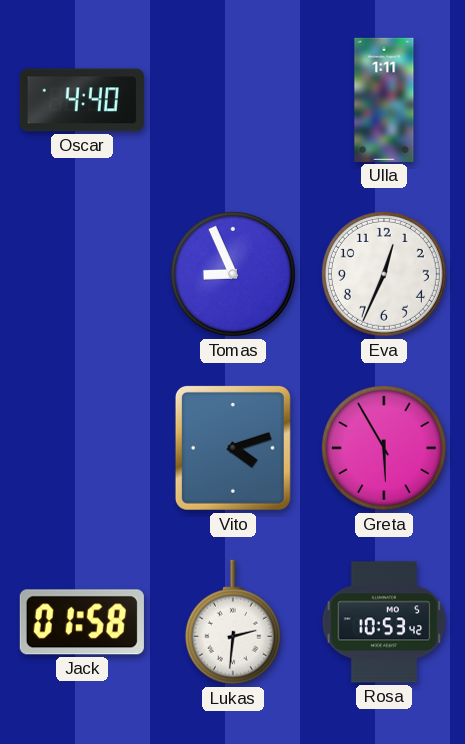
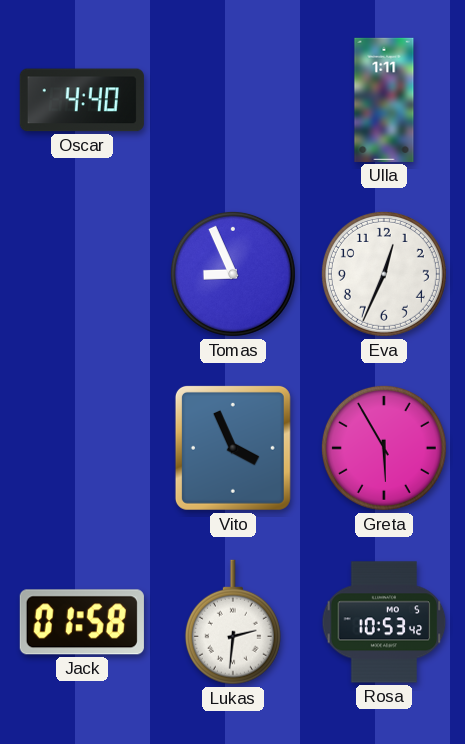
Vito: 4:12 -> 3:56 (233, 448)
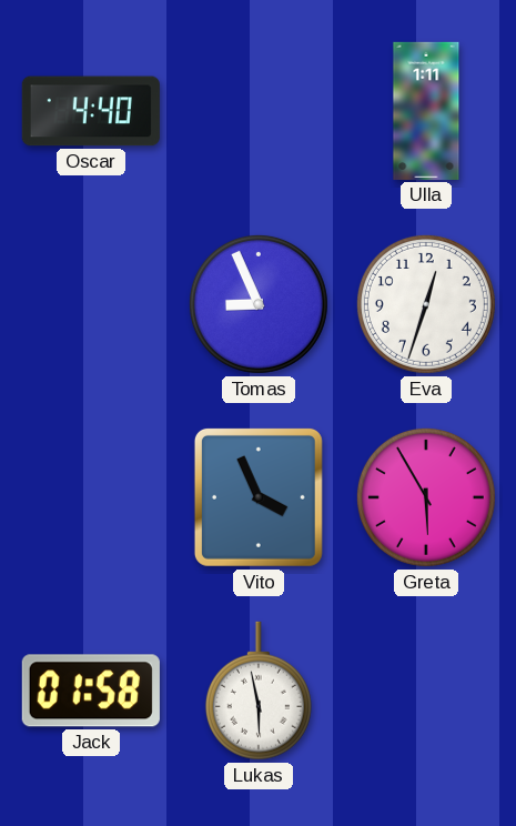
Eva: 12:34 -> 12:33 (426, 304)
Lukas: 2:31 -> 5:58 (259, 691)
Rosa: 10:53 -> none (384, 622)
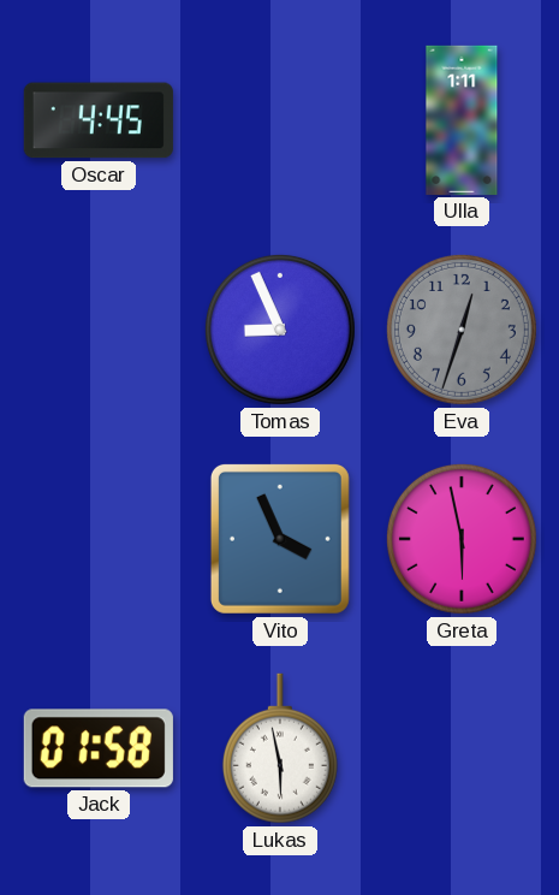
Oscar: 4:40 -> 4:45 (99, 120)
Eva dial: white -> grey (462, 330)
Greta: 5:55 -> 5:58 (462, 539)
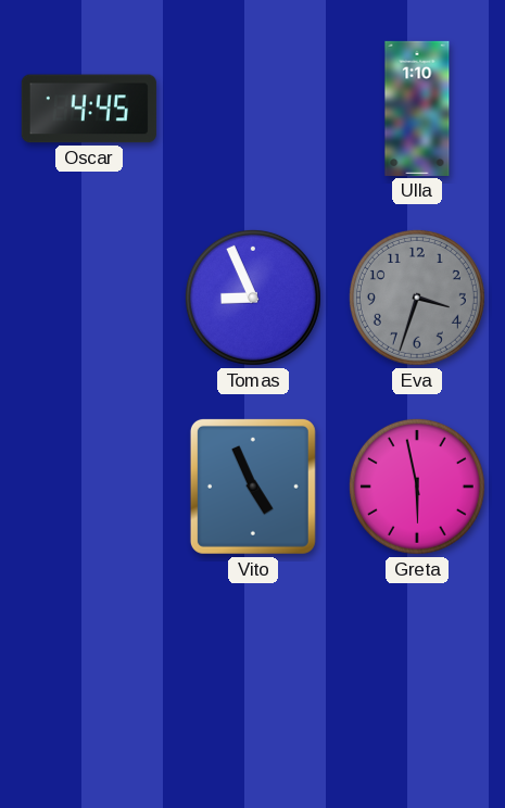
Ulla: 1:11 -> 1:10 (417, 109)
Eva: 12:33 -> 3:33 (417, 298)
Vito: 3:56 -> 4:56 (253, 487)
Jack: 01:58 -> none (99, 748)
Lukas: 5:58 -> none (280, 748)
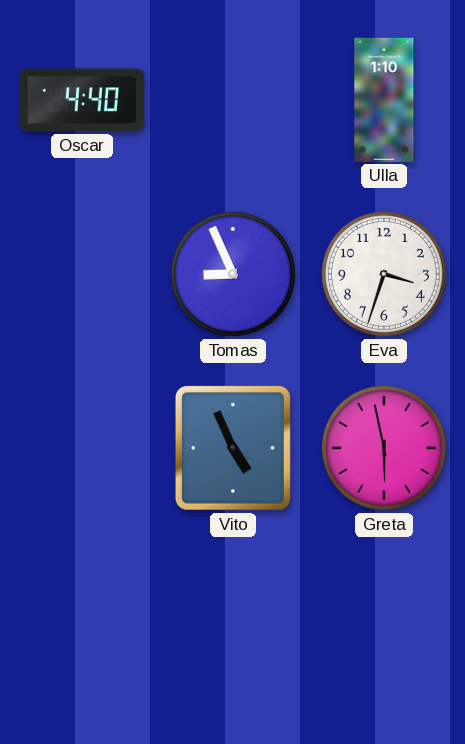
Oscar: 4:45 -> 4:40 (82, 100)
Eva dial: grey -> white (384, 274)
